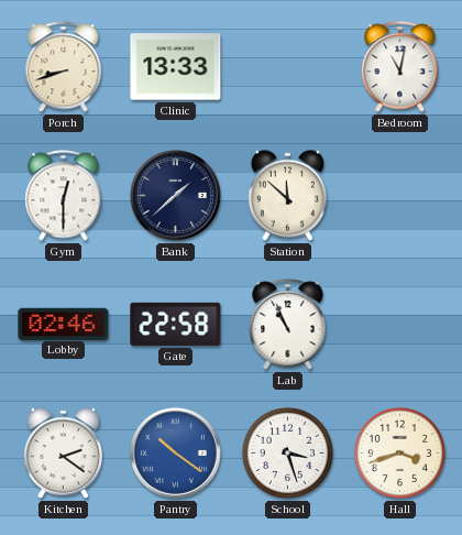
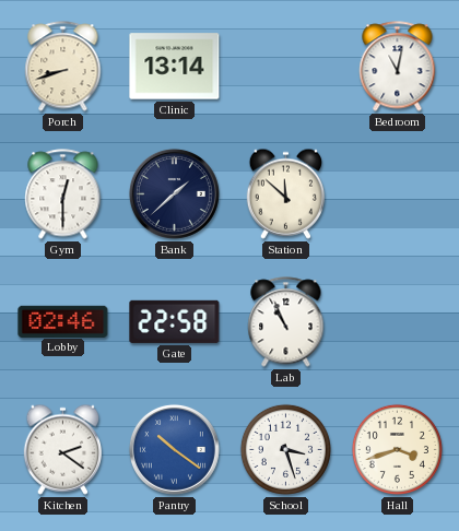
Clinic: 13:33 -> 13:14 (175, 67)
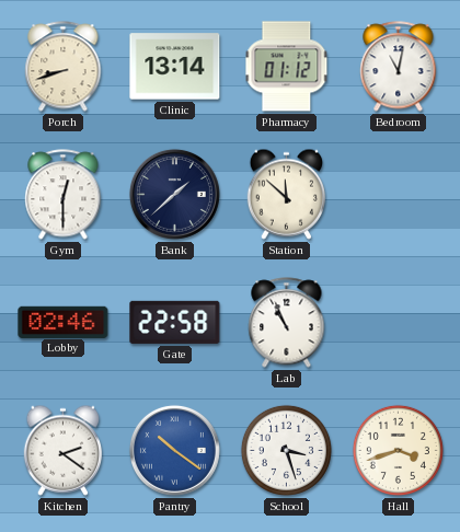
Pharmacy: none -> 01:12 (287, 67)
